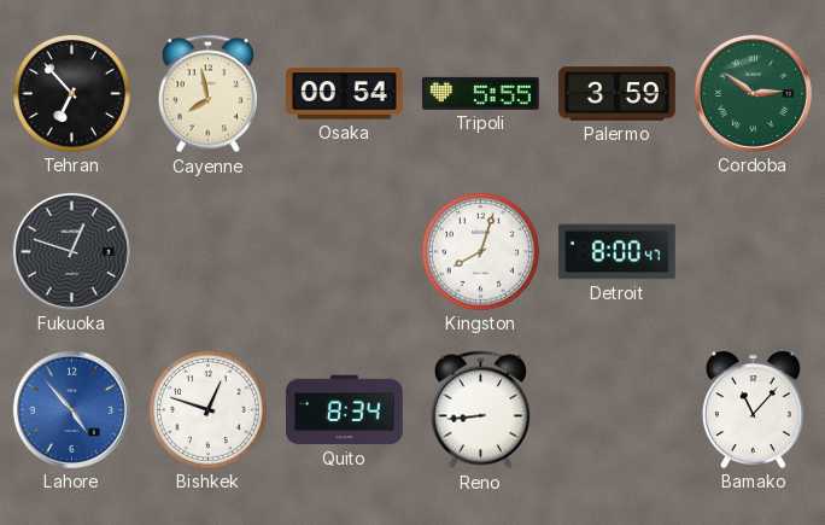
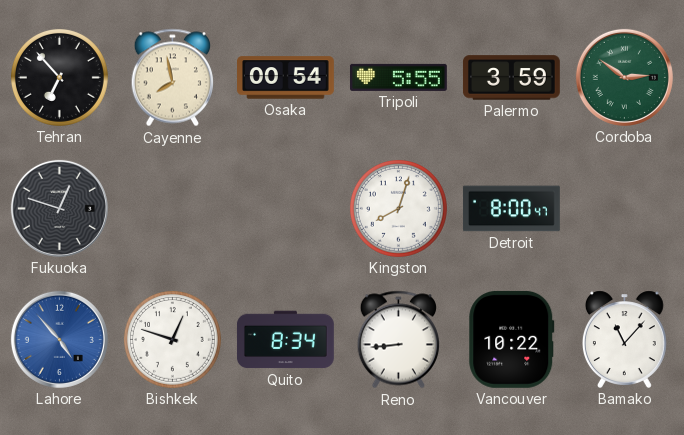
Vancouver: none -> 10:22 (512, 339)
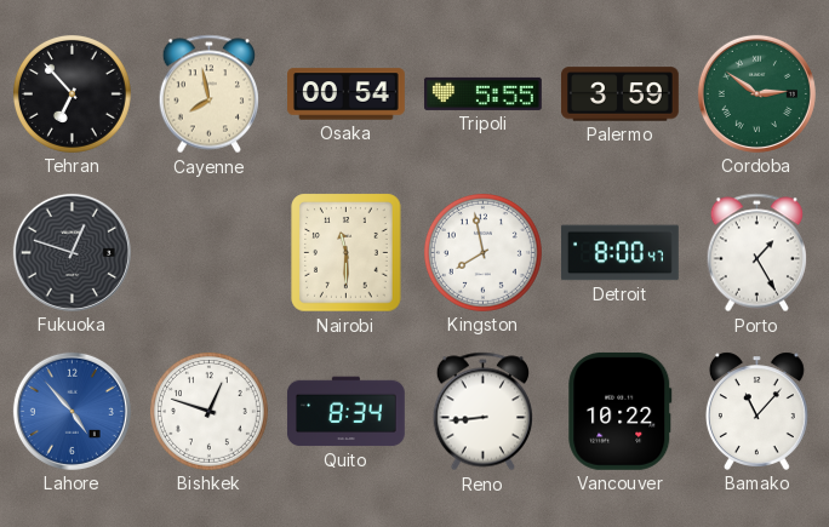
Nairobi: none -> 11:30 (347, 253)
Kingston: 8:03 -> 7:58 (482, 252)
Porto: none -> 1:25 (756, 253)
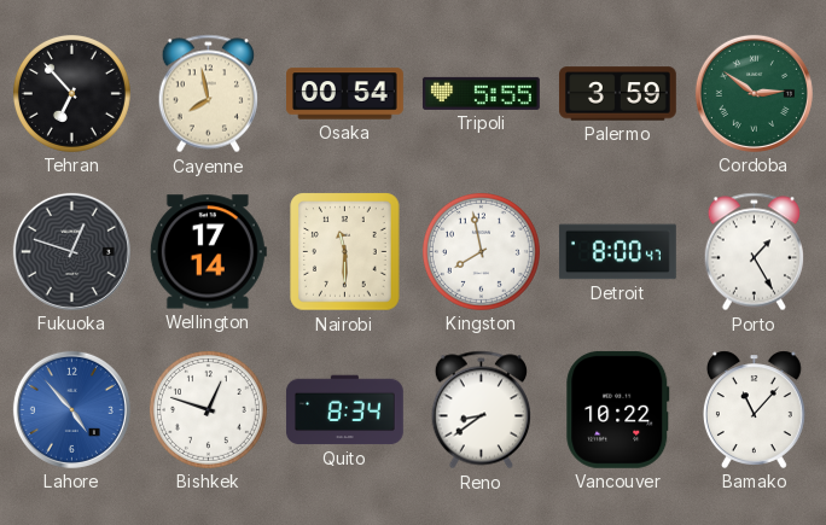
Wellington: none -> 17:14 (208, 252)
Reno: 8:44 -> 8:39 (481, 410)
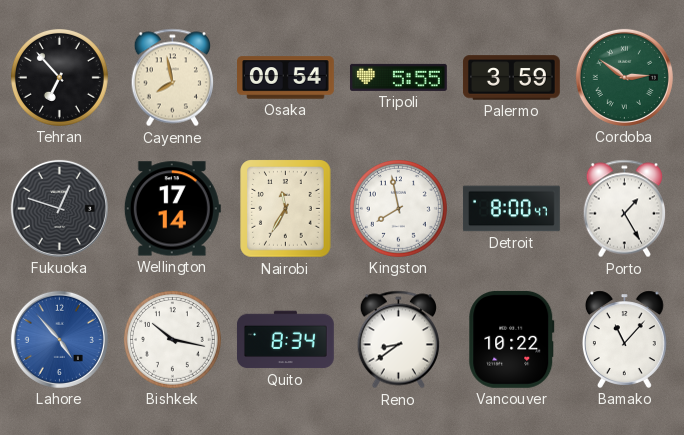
Nairobi: 11:30 -> 11:35 (286, 209)
Bishkek: 12:48 -> 10:17 (172, 339)
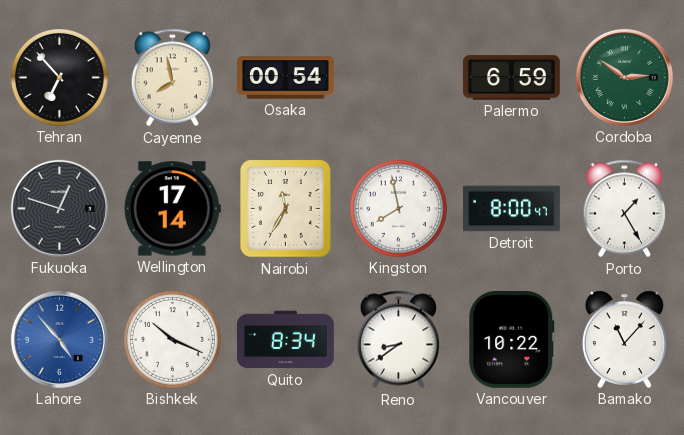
Tripoli: 5:55 -> none (398, 77)
Palermo: 3:59 -> 6:59 (512, 78)
Bishkek: 10:17 -> 10:19 (172, 339)
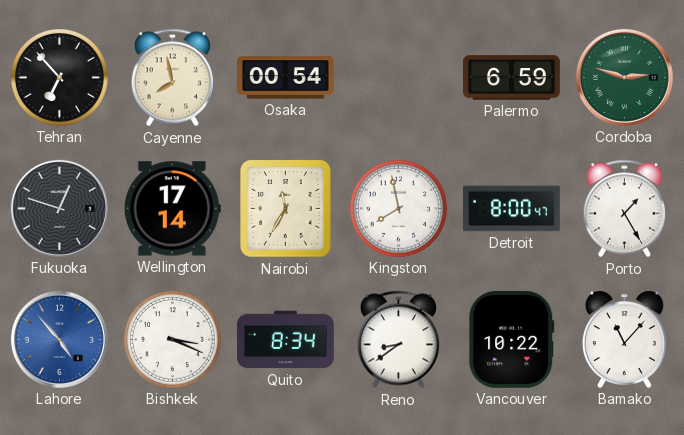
Cordoba: 2:51 -> 2:48 (624, 77)
Bishkek: 10:19 -> 3:19 (172, 339)
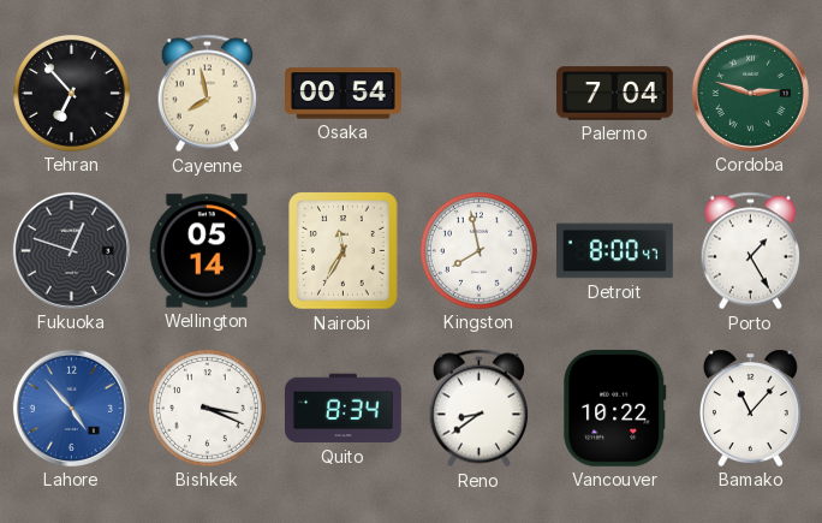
Palermo: 6:59 -> 7:04 (615, 94)
Wellington: 17:14 -> 05:14 (207, 251)
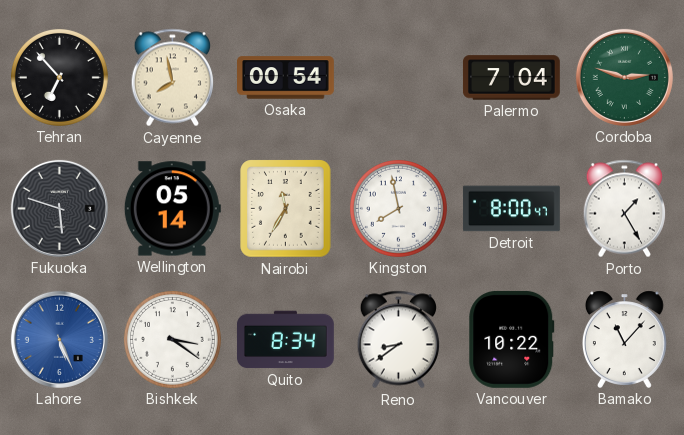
Fukuoka: 12:48 -> 5:48 (59, 208)
Lahore: 4:53 -> 5:26 (59, 339)
Bishkek: 3:19 -> 3:21 (172, 339)
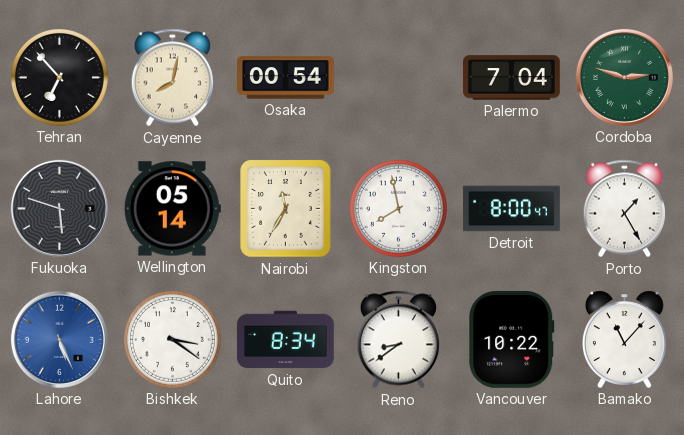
Cayenne: 7:58 -> 8:02 (172, 78)
